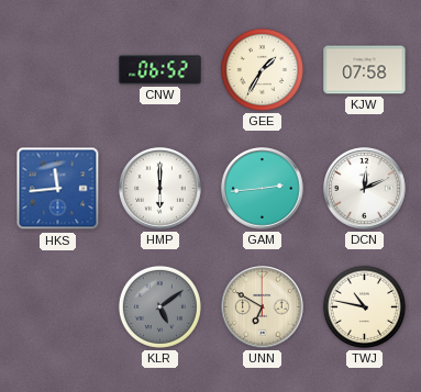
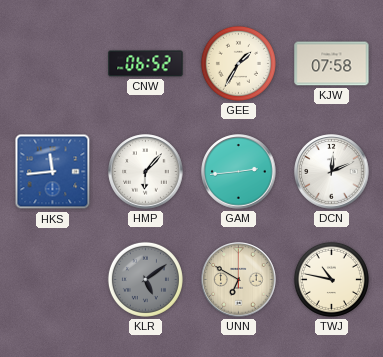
HMP: 6:00 -> 6:07 (146, 172)
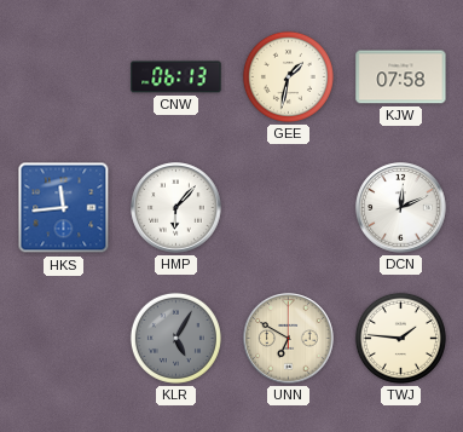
CNW: 06:52 -> 06:13 (176, 77)
GEE: 1:35 -> 1:32 (288, 76)
GAM: 2:44 -> none (239, 172)
KLR: 5:09 -> 5:05 (175, 338)
TWJ: 10:47 -> 1:46 (400, 338)
